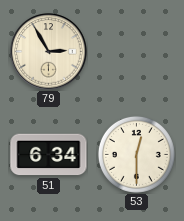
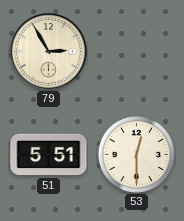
51: 6:34 -> 5:51 (49, 155)
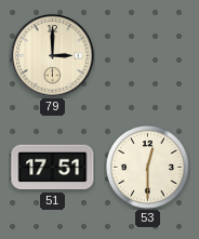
79: 2:55 -> 3:00 (53, 56)
51: 5:51 -> 17:51 (53, 168)
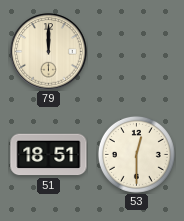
79: 3:00 -> 12:00 (49, 52)
51: 17:51 -> 18:51 (49, 155)
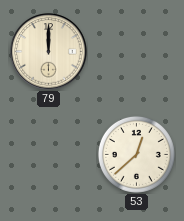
51: 18:51 -> none (49, 155)
53: 12:30 -> 12:38 (136, 154)
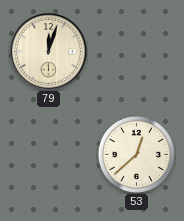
79: 12:00 -> 12:03 (49, 52)
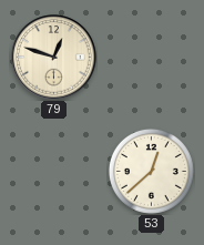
79: 12:03 -> 12:48 (54, 58)
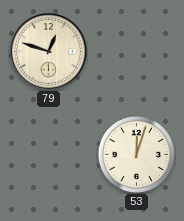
53: 12:38 -> 12:03 (136, 154)
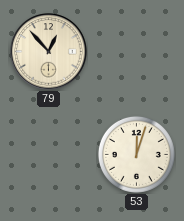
79: 12:48 -> 12:53 (49, 52)
